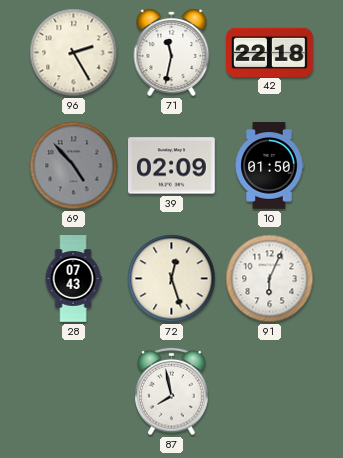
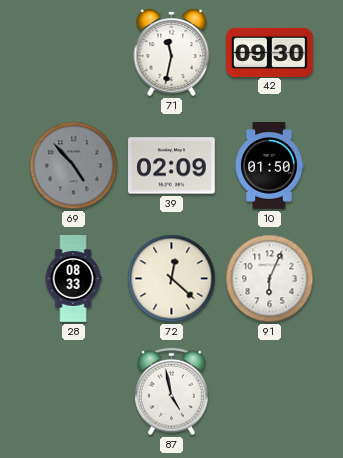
96: 2:25 -> none (74, 53)
42: 22:18 -> 09:30 (270, 52)
28: 07:43 -> 08:33 (73, 279)
72: 12:27 -> 12:22 (172, 279)
87: 7:58 -> 4:58 (172, 392)
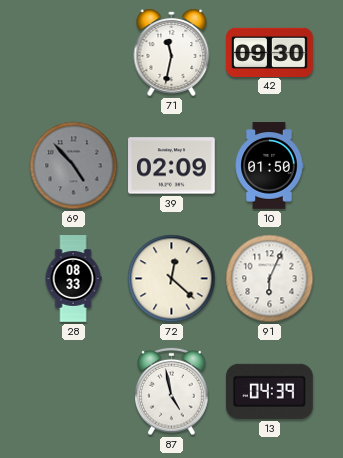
13: none -> 04:39 (269, 391)
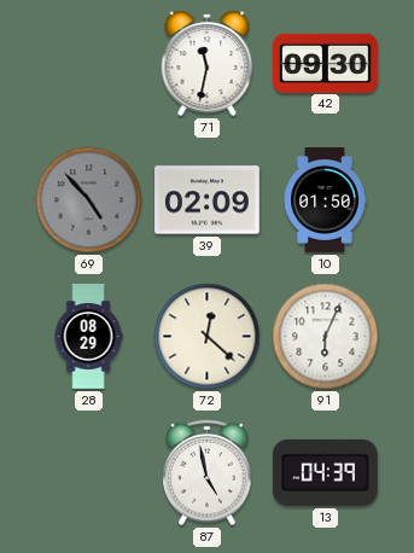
28: 08:33 -> 08:29 (88, 337)
